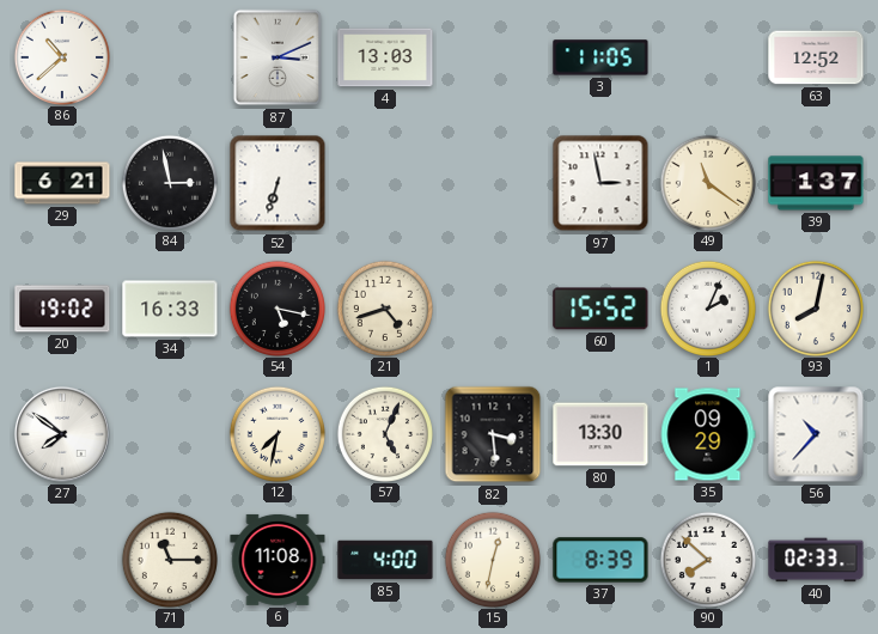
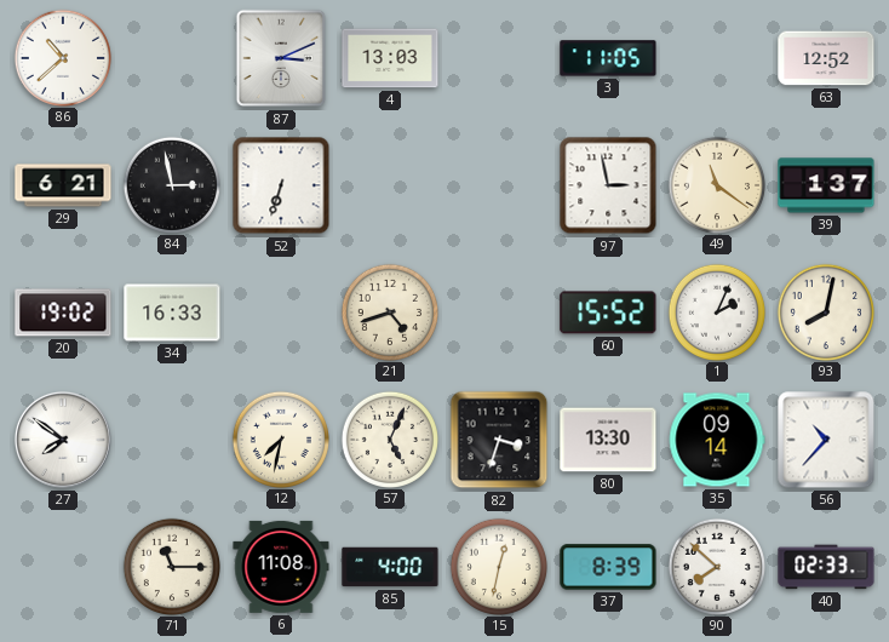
54: 5:17 -> none (276, 307)
82: 3:29 -> 3:33 (499, 440)
35: 09:29 -> 09:14 (717, 440)
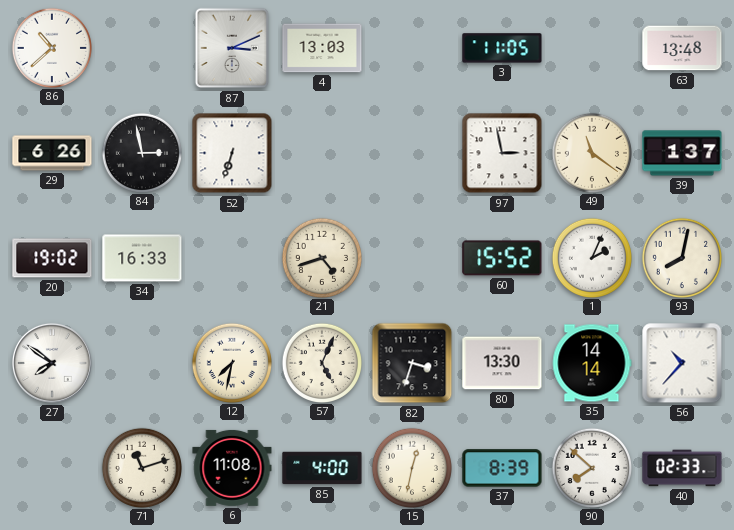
63: 12:52 -> 13:48 (682, 48)
29: 6:21 -> 6:26 (52, 153)
35: 09:14 -> 14:14 (592, 363)
71: 11:15 -> 11:12 (141, 467)
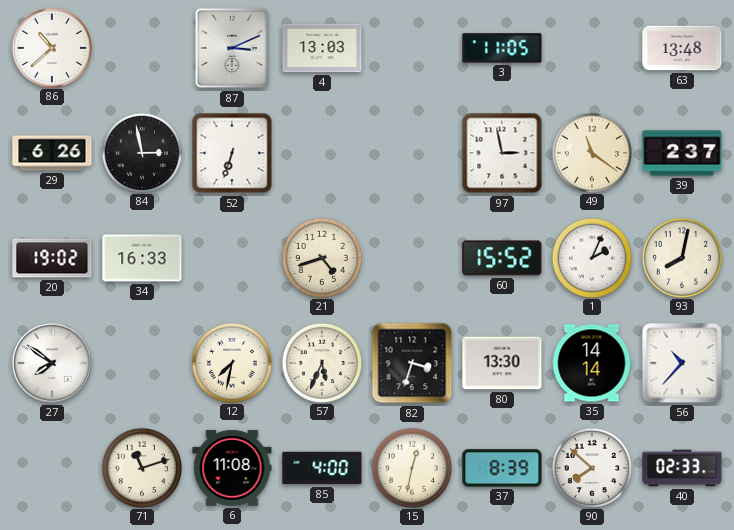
39: 1:37 -> 2:37 (682, 153)
57: 5:04 -> 5:34 (321, 362)
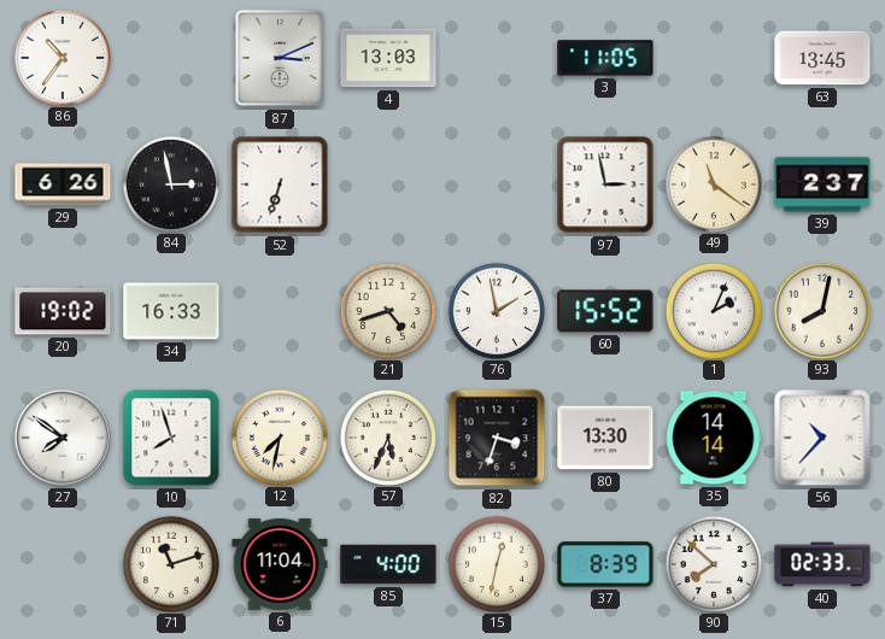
86: 10:38 -> 10:36 (61, 57)
63: 13:48 -> 13:45 (822, 58)
76: none -> 1:58 (496, 310)
10: none -> 7:57 (171, 438)
6: 11:08 -> 11:04 (280, 564)
